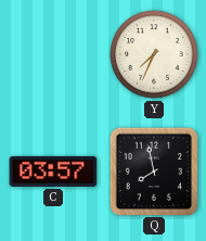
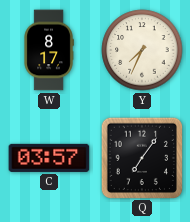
W: none -> 8:17 (49, 50)
Q: 7:58 -> 7:06 (141, 157)
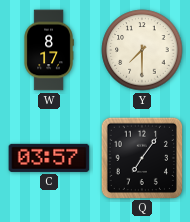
Y: 7:34 -> 7:30 (142, 50)
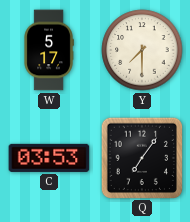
W: 8:17 -> 5:17 (49, 50)
C: 03:57 -> 03:53 (49, 158)
